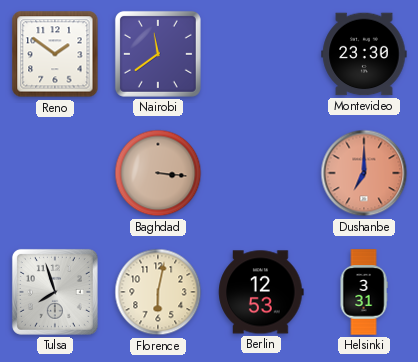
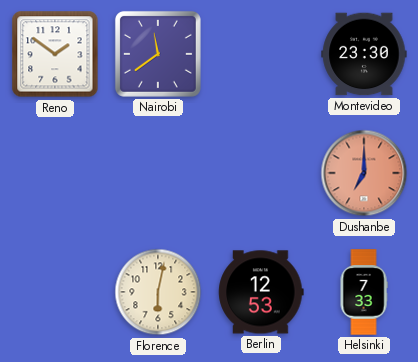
Baghdad: 3:16 -> none (158, 173)
Tulsa: 7:57 -> none (55, 292)
Helsinki: 3:31 -> 7:33 (364, 292)
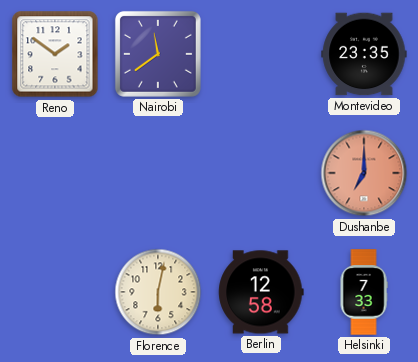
Montevideo: 23:30 -> 23:35 (364, 54)
Berlin: 12:53 -> 12:58 (261, 292)
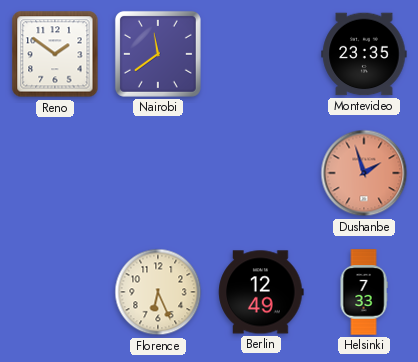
Dushanbe: 7:00 -> 1:57 (364, 173)
Florence: 6:02 -> 6:26 (158, 292)
Berlin: 12:58 -> 12:49 (261, 292)
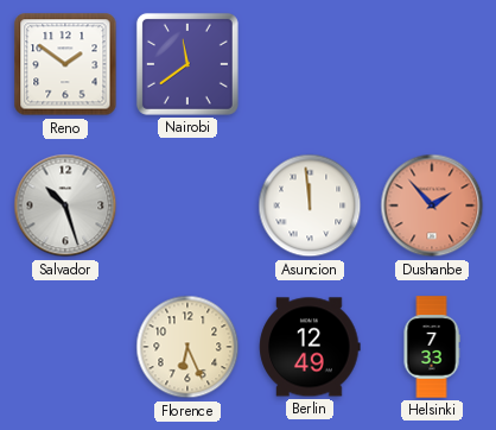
Montevideo: 23:35 -> none (364, 54)
Salvador: none -> 10:27 (65, 205)
Asuncion: none -> 11:59 (310, 205)
Dushanbe: 1:57 -> 1:53 (432, 205)
